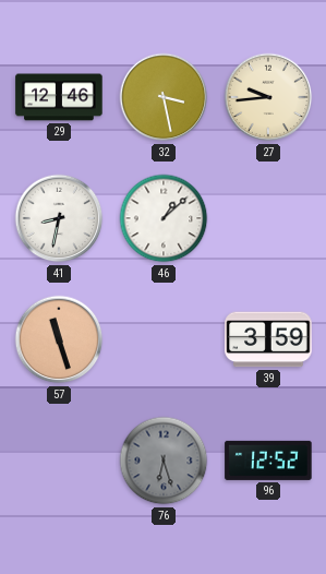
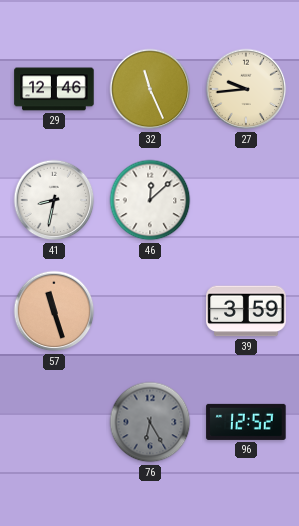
32: 3:28 -> 11:26 (150, 89)
46: 1:08 -> 12:08 (150, 200)
76: 6:27 -> 6:25 (150, 422)
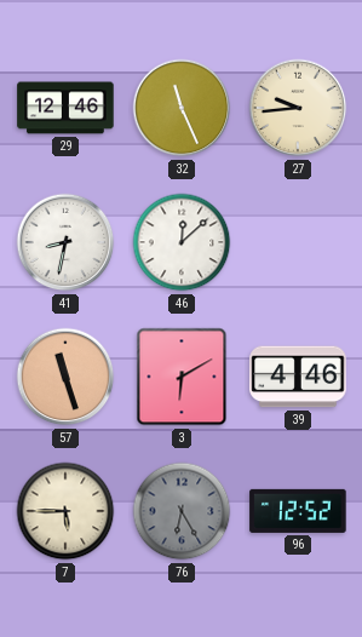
3: none -> 6:10 (182, 377)
39: 3:59 -> 4:46 (298, 377)
7: none -> 5:45 (65, 511)
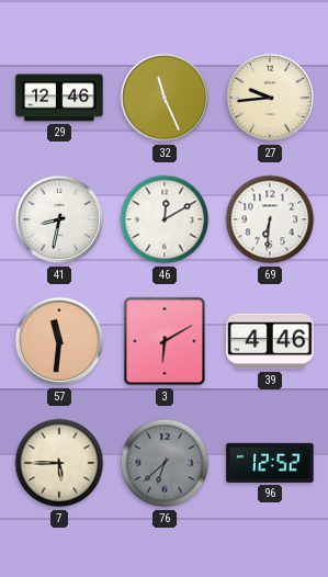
46: 12:08 -> 12:10 (165, 219)
69: none -> 6:31 (270, 219)
57: 11:27 -> 11:31 (59, 341)
76: 6:25 -> 6:38 (165, 463)
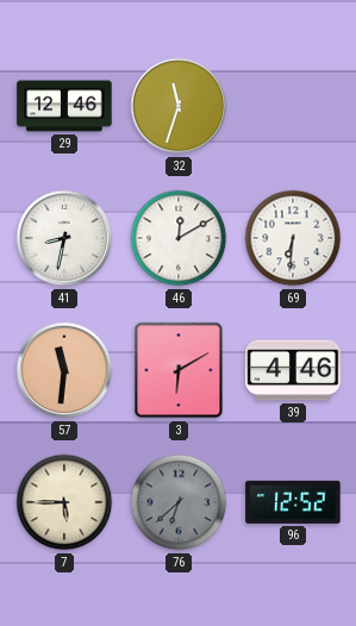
32: 11:26 -> 11:33 (179, 106)
27: 9:44 -> none (270, 98)
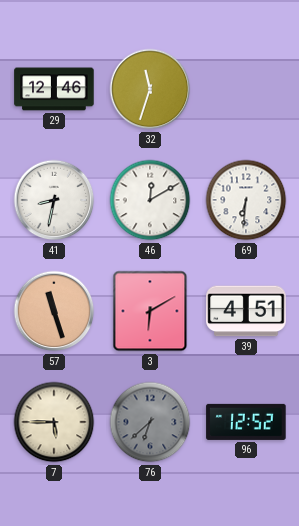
57: 11:31 -> 11:27 (54, 311)
39: 4:46 -> 4:51 (246, 311)
